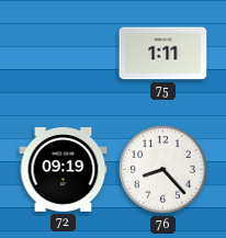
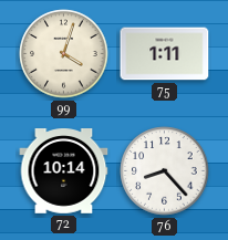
99: none -> 4:03 (64, 54)
72: 09:19 -> 10:14 (64, 171)
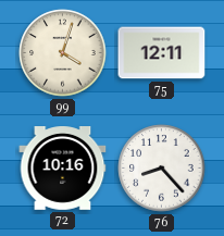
75: 1:11 -> 12:11 (162, 53)
72: 10:14 -> 10:16 (63, 169)
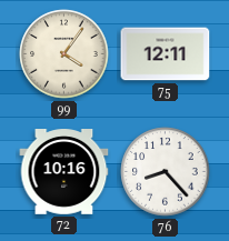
99: 4:03 -> 4:06 (64, 54)
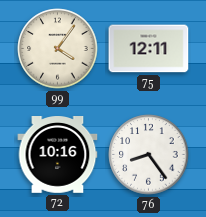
76: 8:23 -> 8:24 (149, 155)
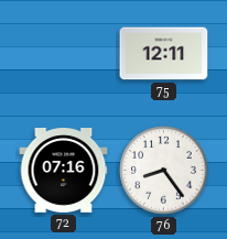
99: 4:06 -> none (58, 49)
72: 10:16 -> 07:16 (64, 171)
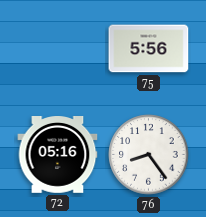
75: 12:11 -> 5:56 (149, 49)
72: 07:16 -> 05:16 (58, 155)
